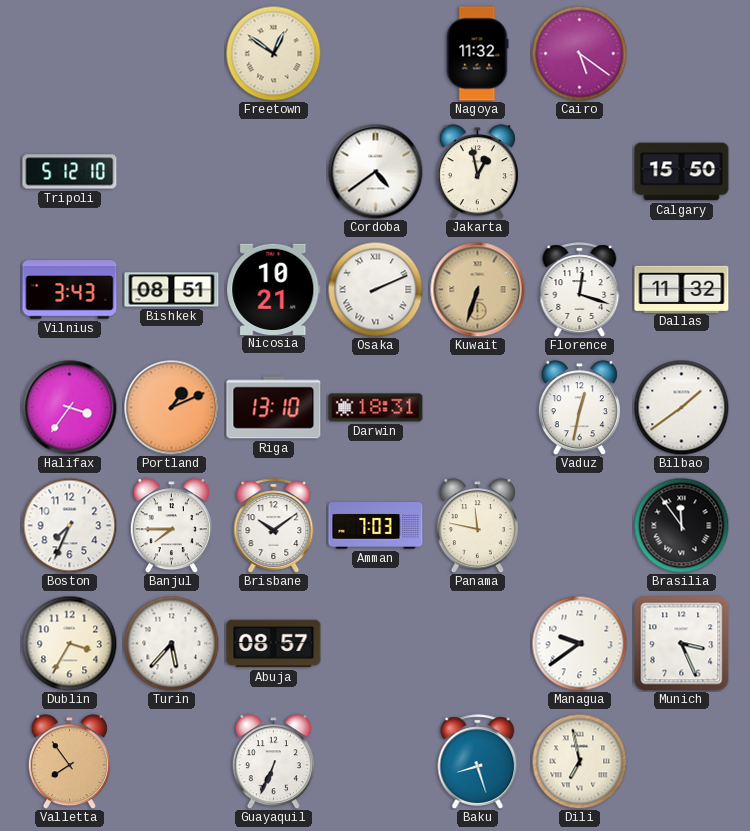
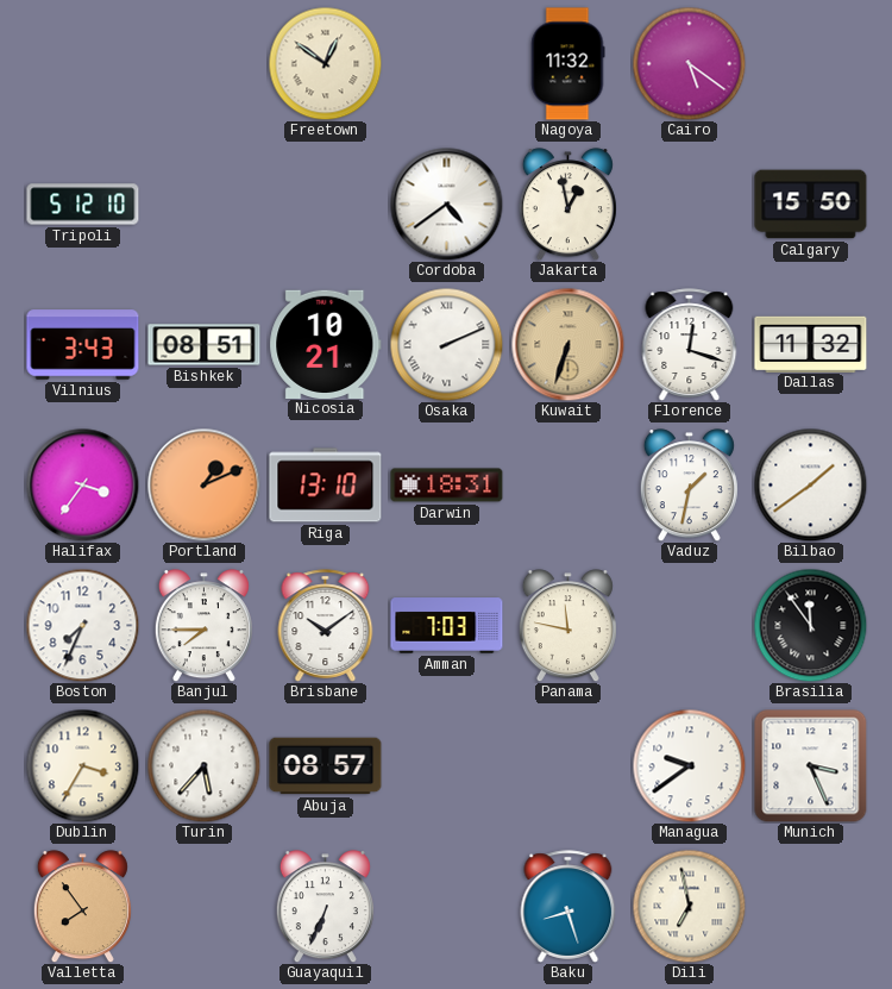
Vaduz: 12:32 -> 1:32 (689, 486)
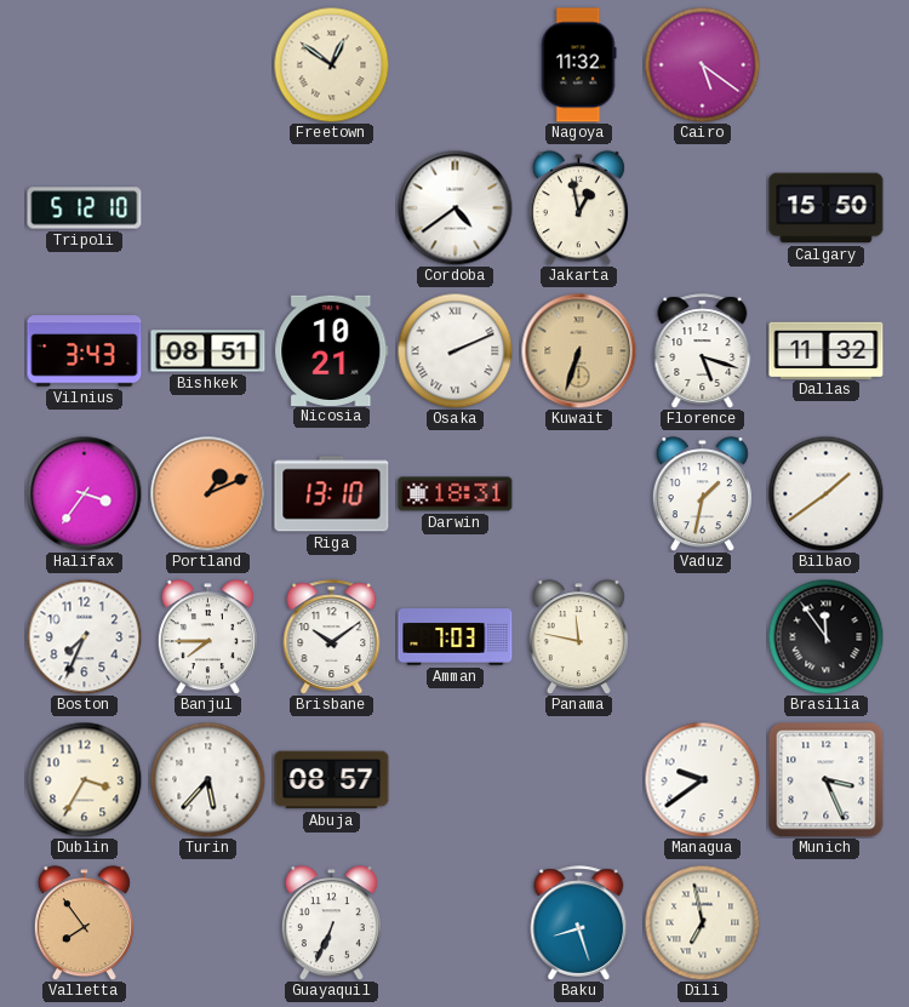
Florence: 12:18 -> 5:18 (703, 351)
